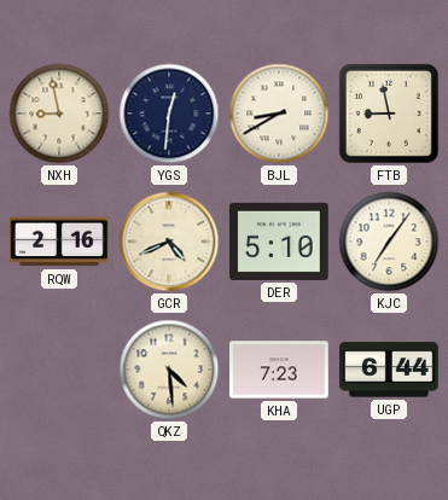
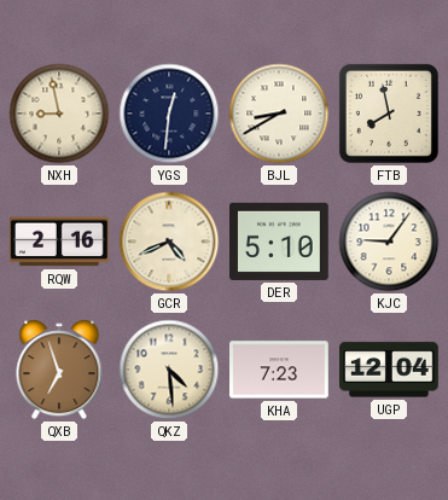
FTB: 8:58 -> 7:58 (389, 114)
KJC: 7:06 -> 9:06 (389, 242)
QXB: none -> 6:57 (59, 370)
UGP: 6:44 -> 12:04 (390, 370)
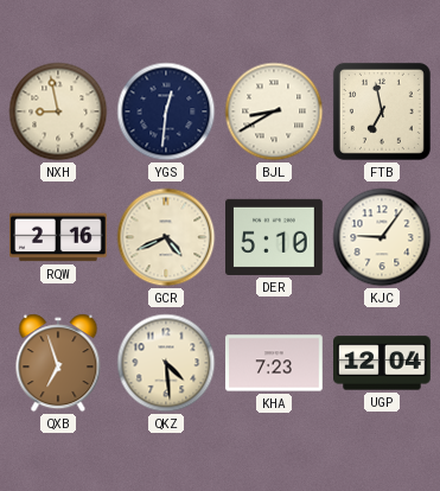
FTB: 7:58 -> 6:58 (382, 111)
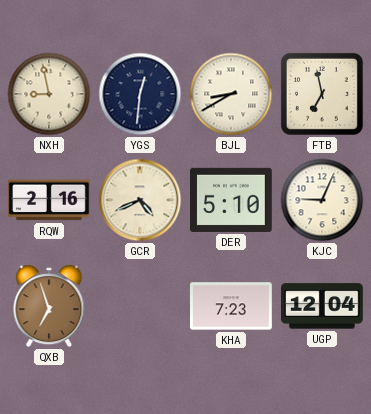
KJC: 9:06 -> 9:04 (322, 200)
QKZ: 4:29 -> none (166, 363)
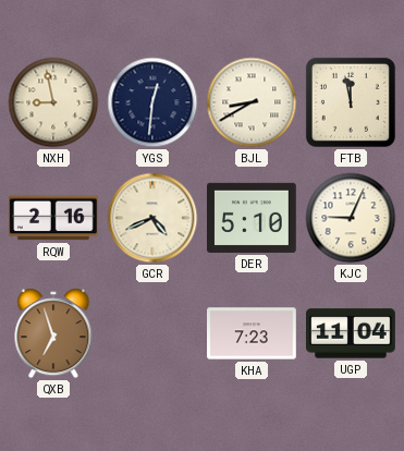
FTB: 6:58 -> 11:58 (351, 102)
UGP: 12:04 -> 11:04 (352, 333)
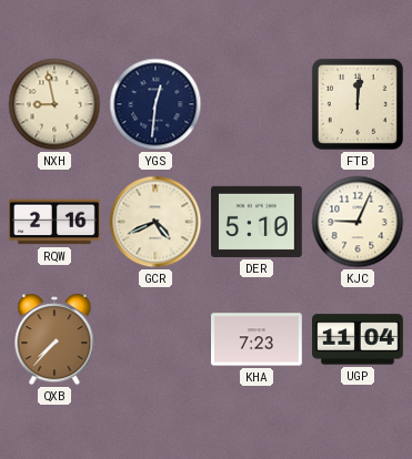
BJL: 8:40 -> none (252, 102)
FTB: 11:58 -> 12:01 (358, 104)
QXB: 6:57 -> 7:37 (54, 339)
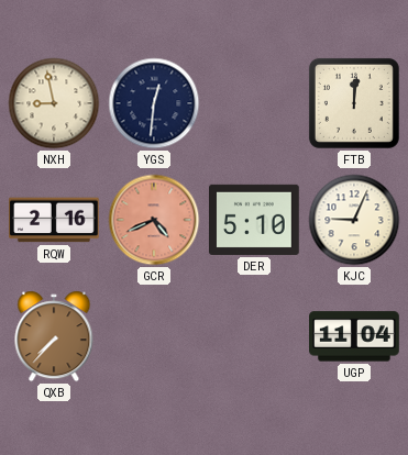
GCR dial: cream -> salmon (154, 220)
KHA: 7:23 -> none (257, 339)
